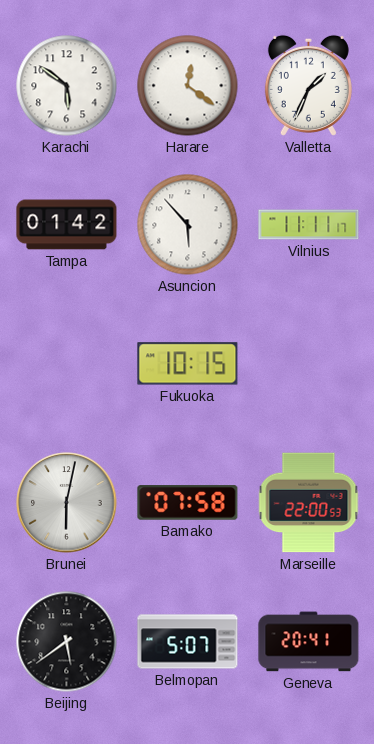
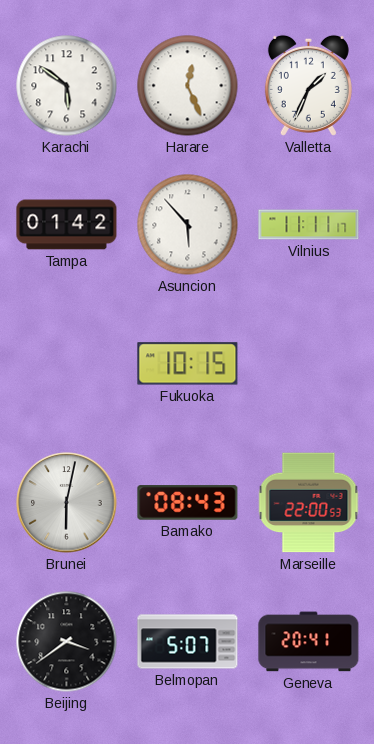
Harare: 12:21 -> 12:26 (188, 86)
Bamako: 07:58 -> 08:43 (188, 503)
Beijing: 5:39 -> 3:39 (67, 642)
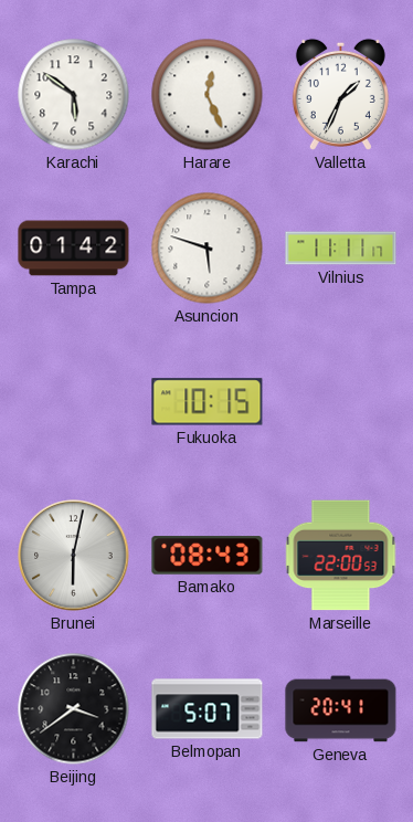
Asuncion: 5:53 -> 5:48 (208, 249)
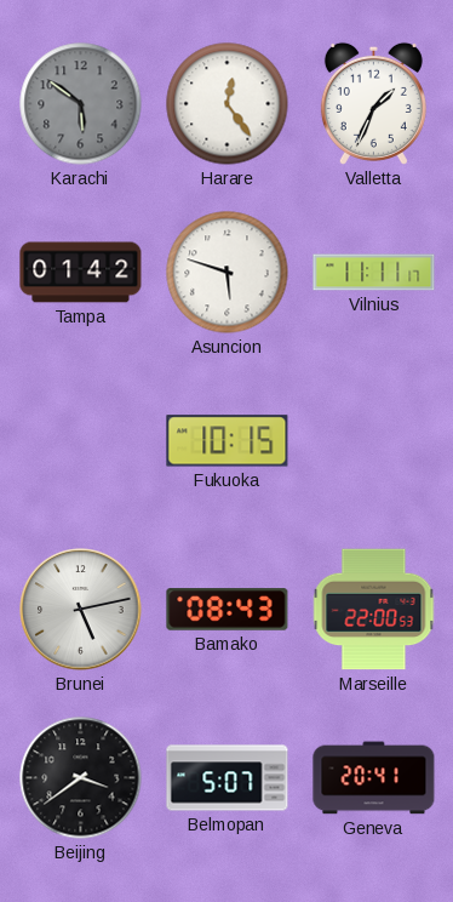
Karachi dial: white -> grey (81, 104)
Harare: 12:26 -> 12:24 (228, 104)
Brunei: 6:02 -> 5:13 (81, 610)
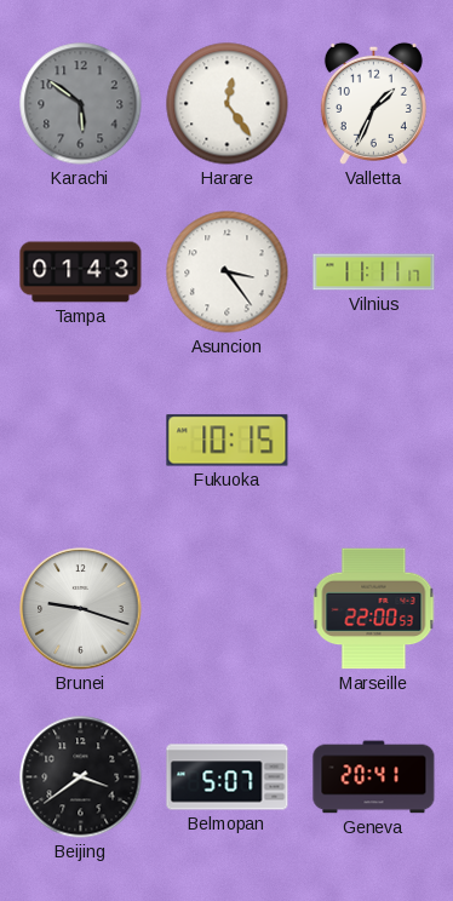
Tampa: 01:42 -> 01:43 (81, 272)
Asuncion: 5:48 -> 3:24 (228, 272)
Brunei: 5:13 -> 9:18 (81, 609)
Bamako: 08:43 -> none (228, 610)
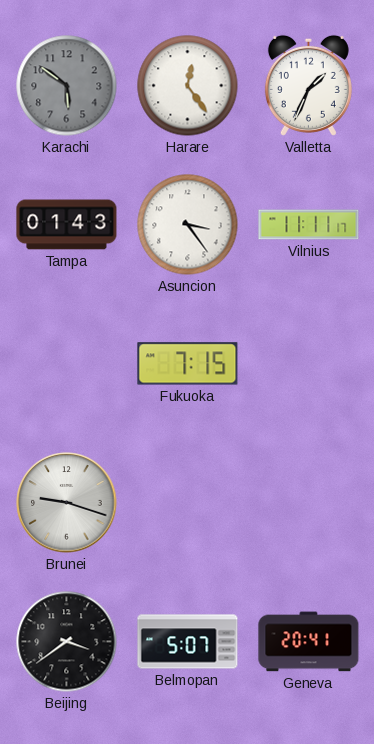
Fukuoka: 10:15 -> 7:15 (188, 364)
Marseille: 22:00 -> none (374, 609)
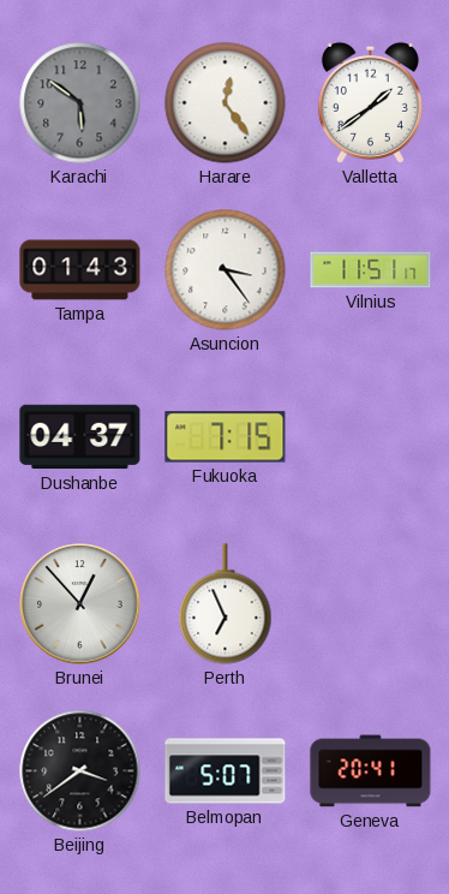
Valletta: 1:34 -> 1:39 (370, 102)
Vilnius: 11:11 -> 11:51 (371, 270)
Dushanbe: none -> 04:37 (80, 437)
Brunei: 9:18 -> 12:53 (80, 604)
Perth: none -> 6:56 (226, 604)
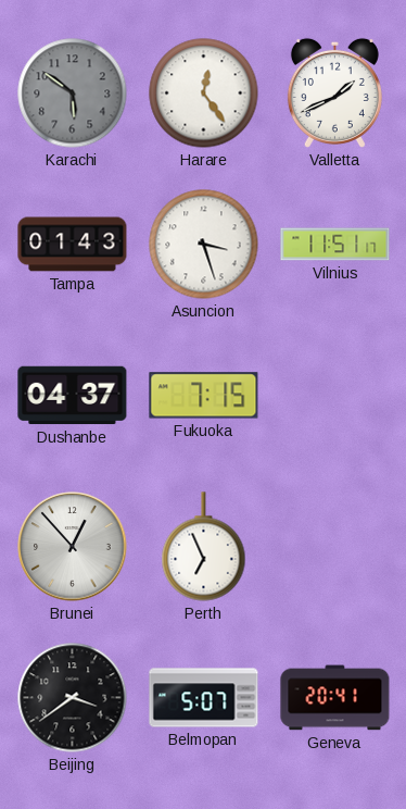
Valletta: 1:39 -> 1:41 (334, 92)
Asuncion: 3:24 -> 3:27 (204, 245)
